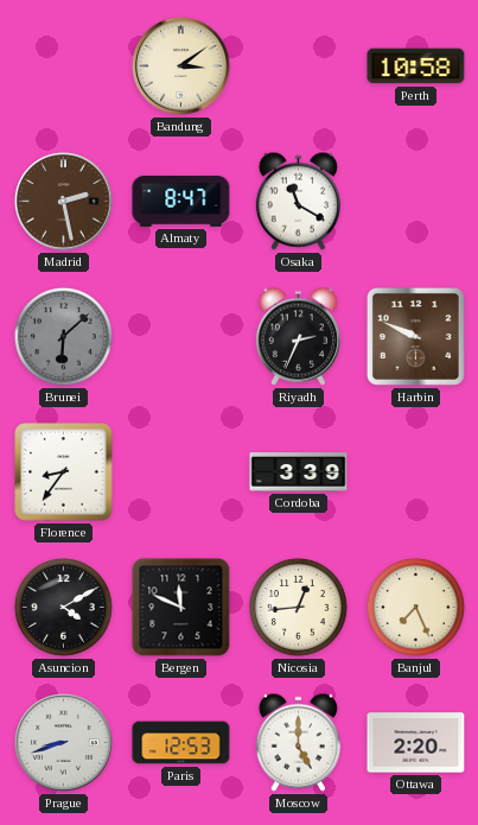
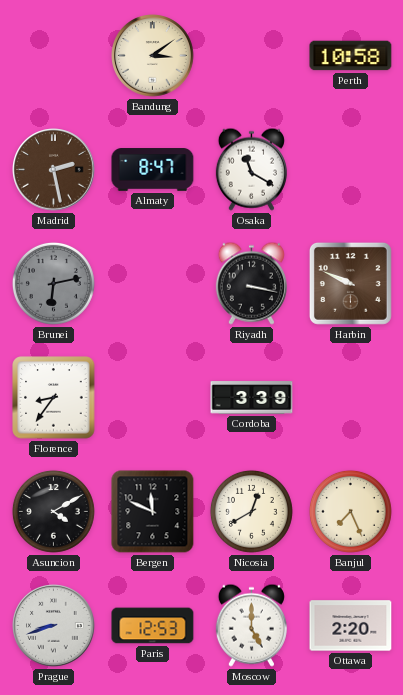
Brunei: 6:08 -> 6:13 (53, 283)
Riyadh: 2:34 -> 3:17 (251, 283)
Nicosia: 12:44 -> 12:40 (251, 511)
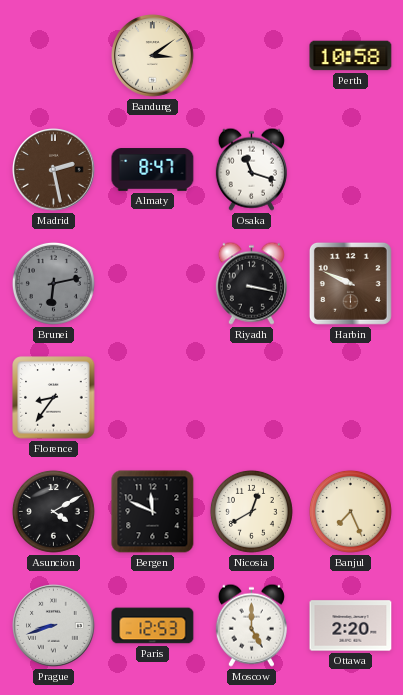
Osaka: 11:20 -> 11:18 (251, 169)
Cordoba: 3:39 -> none (252, 398)
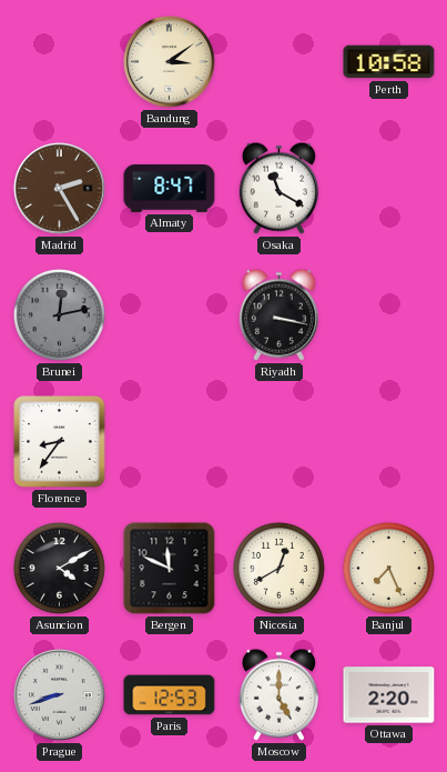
Madrid: 2:28 -> 2:25 (60, 189)
Osaka: 11:18 -> 11:20 (278, 188)
Brunei: 6:13 -> 12:13 (59, 314)
Harbin: 9:49 -> none (350, 283)
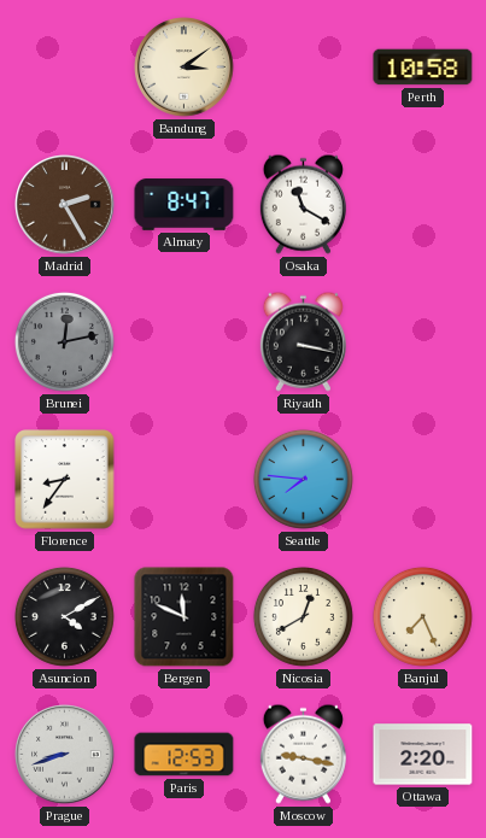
Seattle: none -> 7:46 (303, 479)
Moscow: 5:00 -> 9:17 (303, 754)
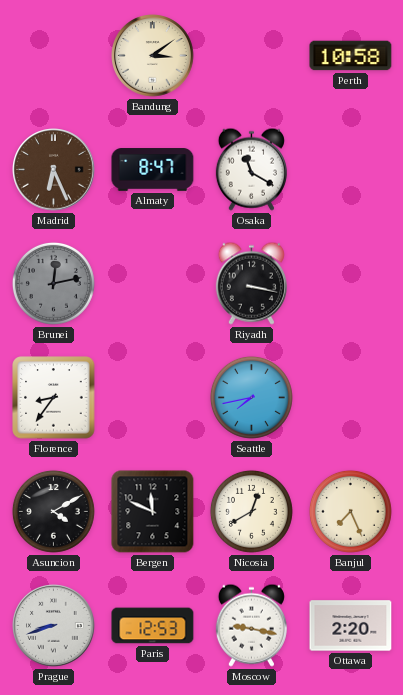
Madrid: 2:25 -> 6:26 (54, 170)
Seattle: 7:46 -> 7:43 (251, 397)
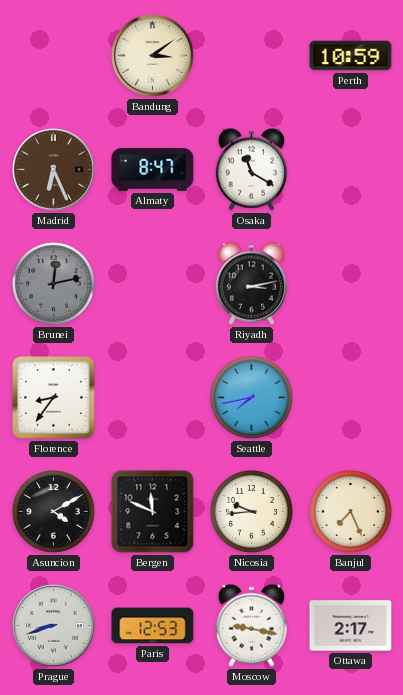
Perth: 10:58 -> 10:59 (351, 56)
Riyadh: 3:17 -> 3:13 (251, 283)
Nicosia: 12:40 -> 9:44 (251, 511)
Ottawa: 2:20 -> 2:17 (351, 626)
